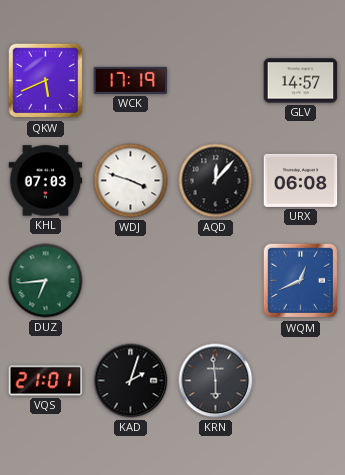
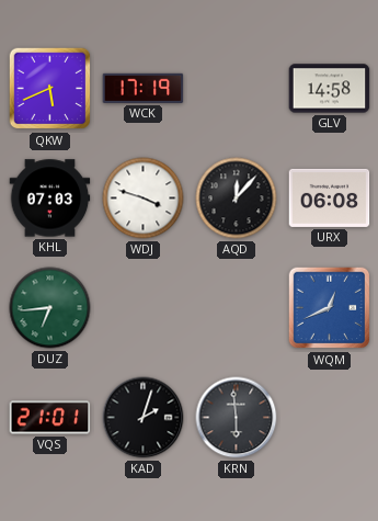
GLV: 14:57 -> 14:58 (330, 89)
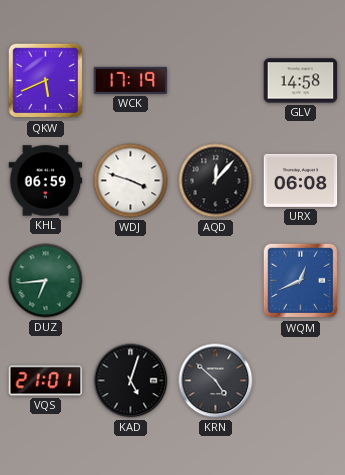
KHL: 07:03 -> 06:59 (46, 181)
KAD: 2:03 -> 5:03 (131, 381)
KRN: 5:59 -> 4:52 (216, 381)
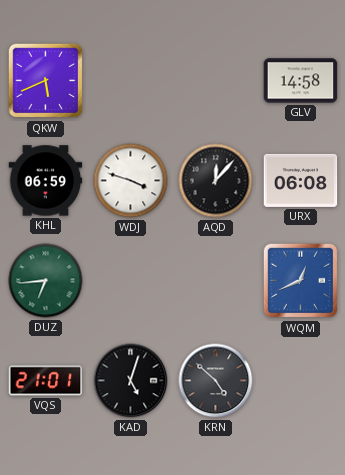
WCK: 17:19 -> none (131, 80)
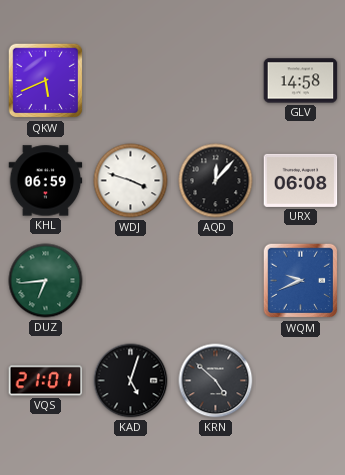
WQM: 12:41 -> 9:41 (301, 281)
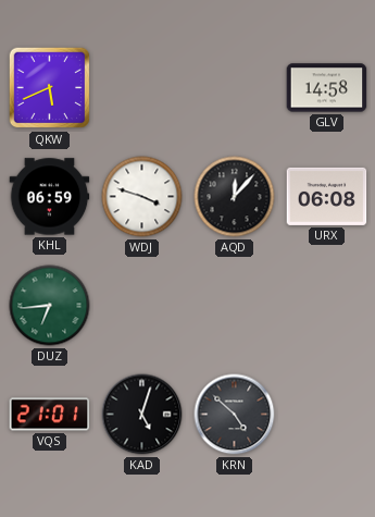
WQM: 9:41 -> none (301, 281)
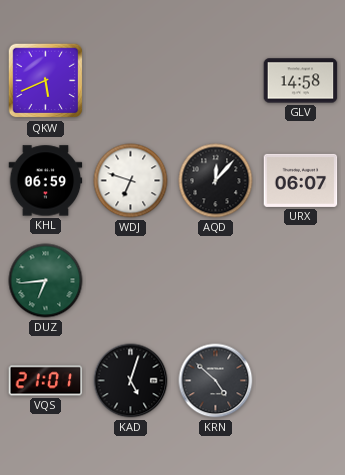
WDJ: 3:48 -> 6:48 (131, 181)
URX: 06:08 -> 06:07 (301, 180)
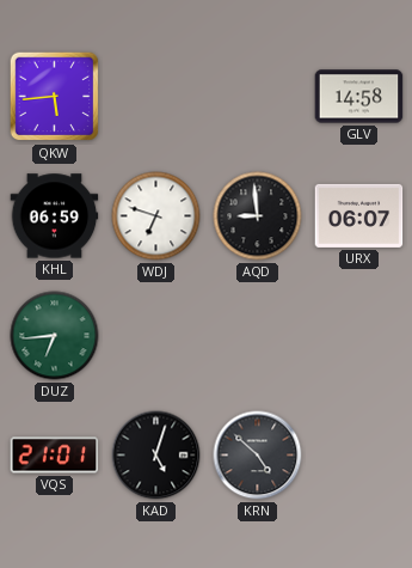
QKW: 5:41 -> 5:44 (55, 97)
AQD: 12:07 -> 8:59 (258, 216)
